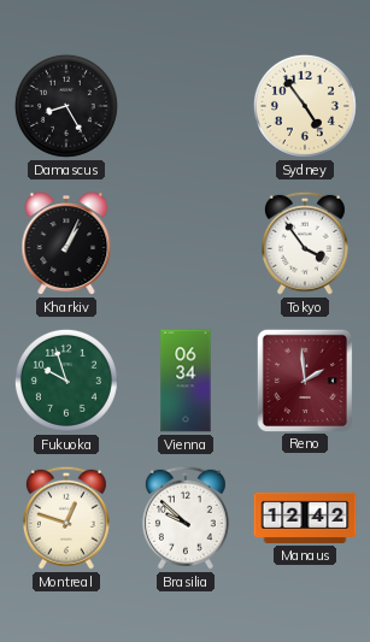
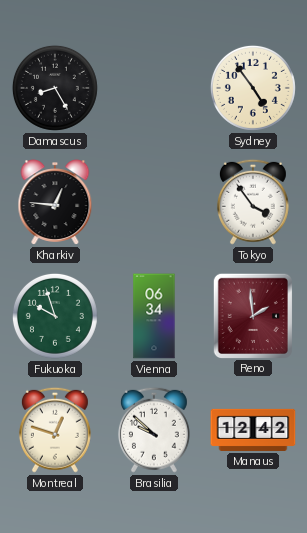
Kharkiv: 1:04 -> 12:46 (55, 202)
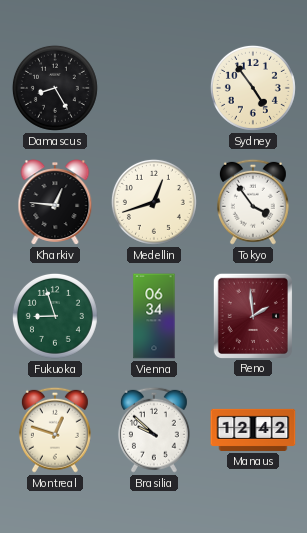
Medellin: none -> 12:42 (154, 202)
Fukuoka: 9:57 -> 8:57 (55, 316)
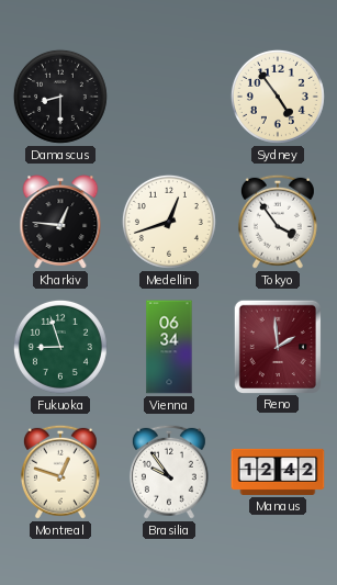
Damascus: 8:25 -> 8:30 (60, 97)
Brasilia: 9:52 -> 9:54 (169, 472)
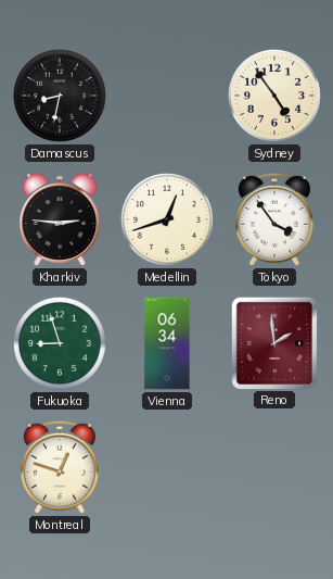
Damascus: 8:30 -> 8:32 (60, 96)
Kharkiv: 12:46 -> 2:46 (60, 219)
Brasilia: 9:54 -> none (169, 472)
Manaus: 12:42 -> none (278, 472)
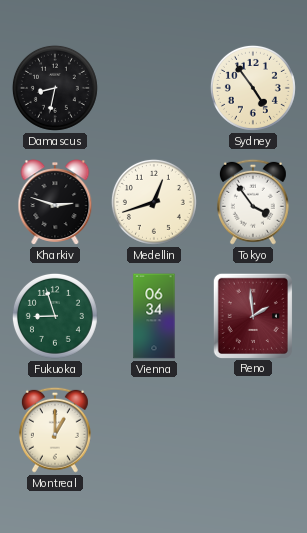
Kharkiv: 2:46 -> 2:48 (55, 202)
Montreal: 12:48 -> 1:00 (55, 430)
